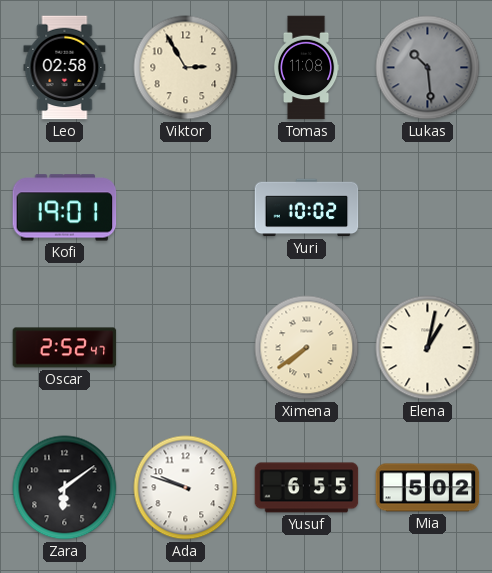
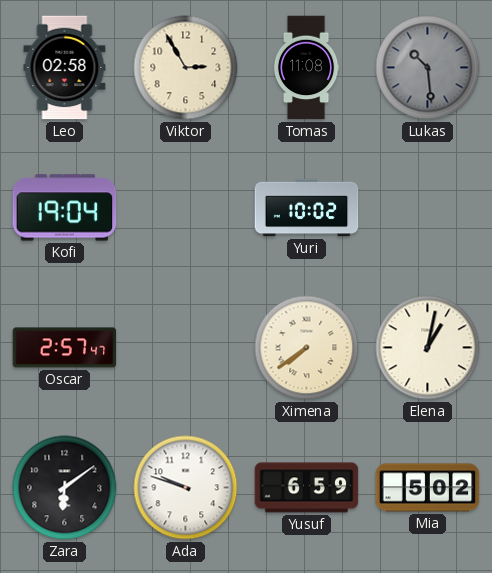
Kofi: 19:01 -> 19:04 (65, 208)
Oscar: 2:52 -> 2:57 (65, 348)
Yusuf: 6:55 -> 6:59 (307, 488)
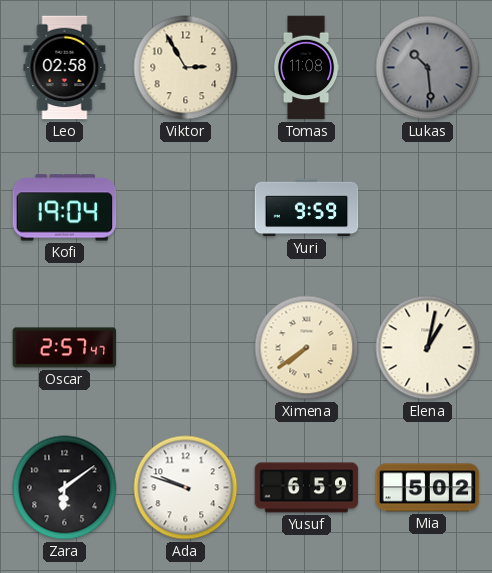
Yuri: 10:02 -> 9:59 (307, 208)
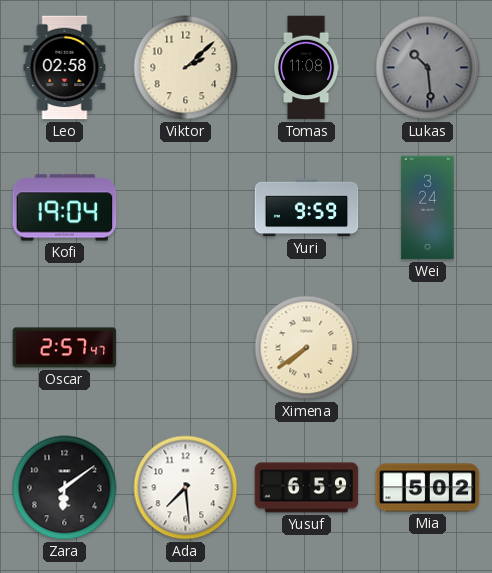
Viktor: 2:55 -> 2:08 (186, 68)
Wei: none -> 3:24 (428, 208)
Elena: 1:02 -> none (428, 348)
Ada: 9:48 -> 7:29 (186, 488)
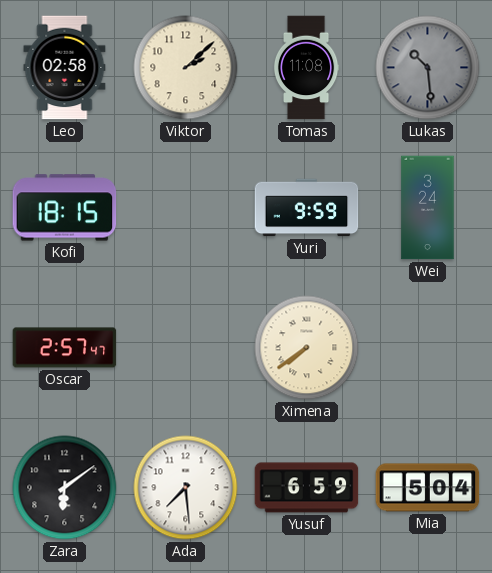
Kofi: 19:04 -> 18:15 (65, 208)
Mia: 5:02 -> 5:04 (428, 488)
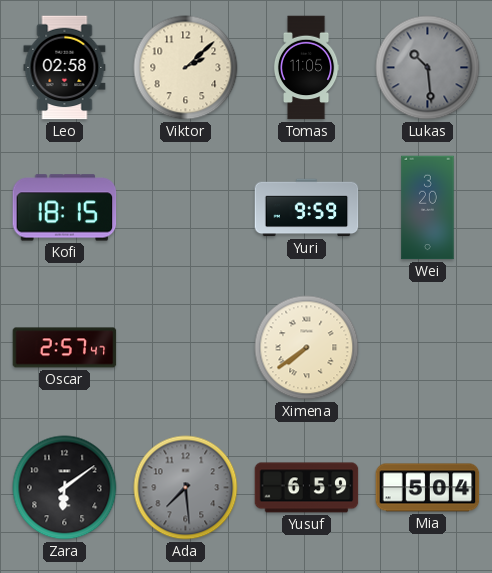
Tomas: 11:08 -> 11:05 (306, 68)
Wei: 3:24 -> 3:20 (428, 208)
Ada dial: white -> grey (186, 488)
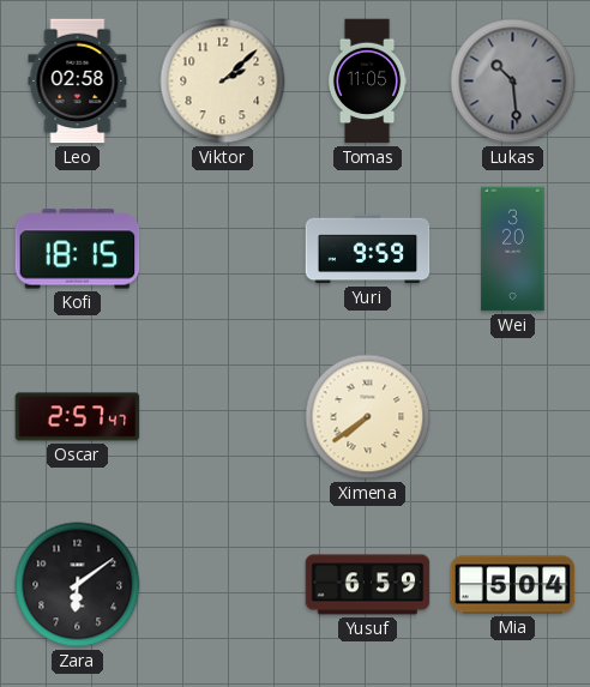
Ada: 7:29 -> none (186, 488)
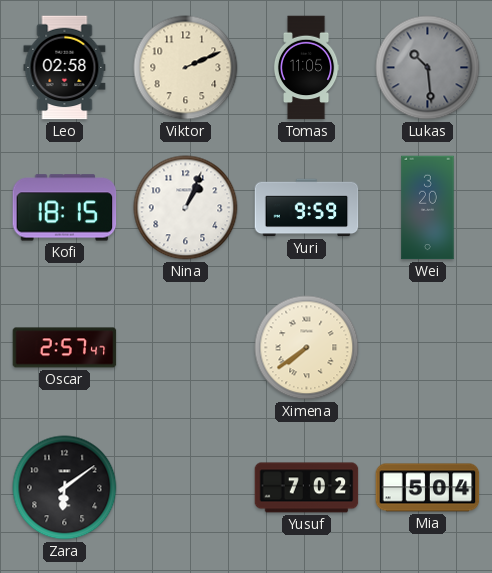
Viktor: 2:08 -> 2:11 (186, 68)
Nina: none -> 1:04 (186, 208)
Yusuf: 6:59 -> 7:02 (307, 488)
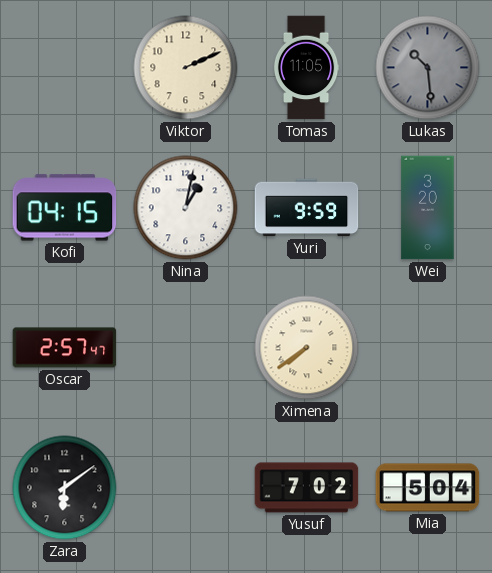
Leo: 02:58 -> none (65, 68)
Kofi: 18:15 -> 04:15 (65, 208)
Nina: 1:04 -> 1:02 (186, 208)
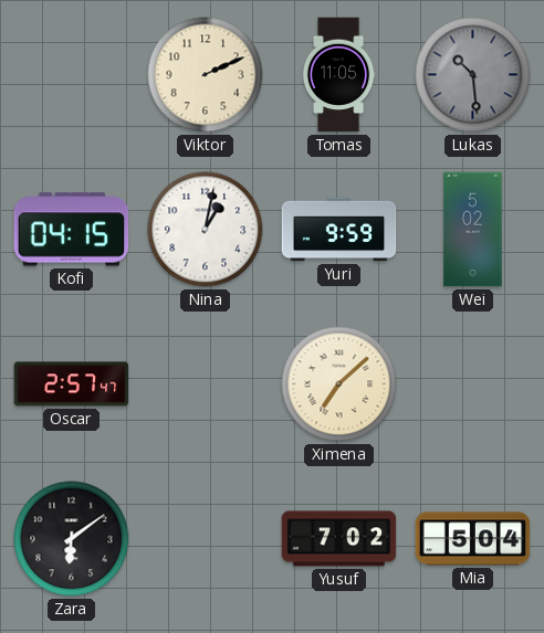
Wei: 3:20 -> 5:02 (473, 230)
Ximena: 7:39 -> 7:08 (339, 384)
